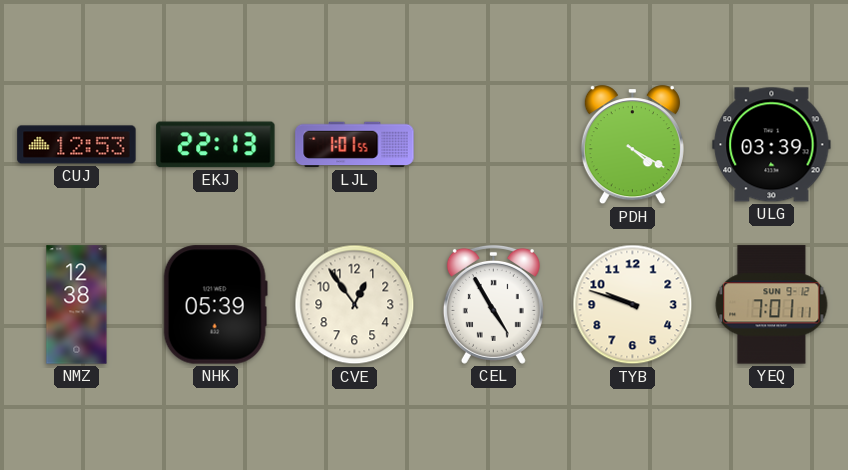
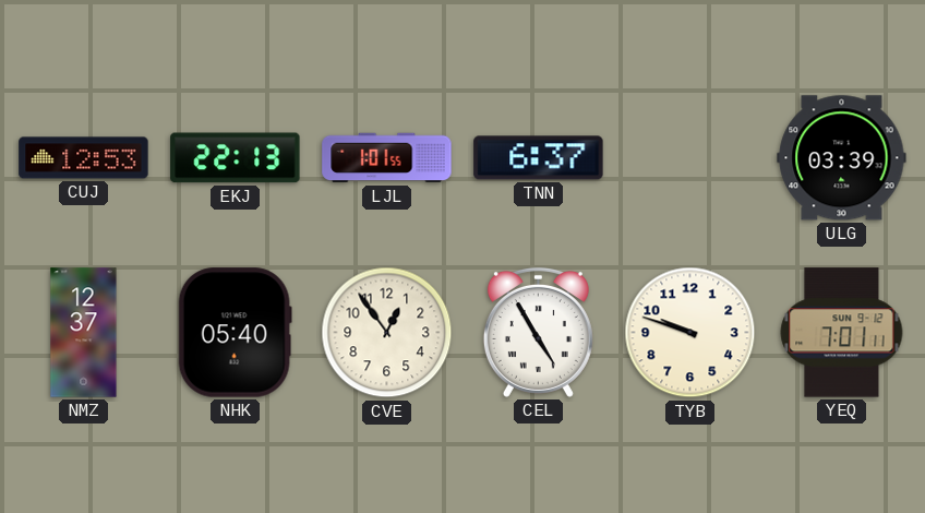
TNN: none -> 6:37 (539, 158)
PDH: 4:20 -> none (632, 145)
NMZ: 12:38 -> 12:37 (84, 333)
NHK: 05:39 -> 05:40 (235, 333)
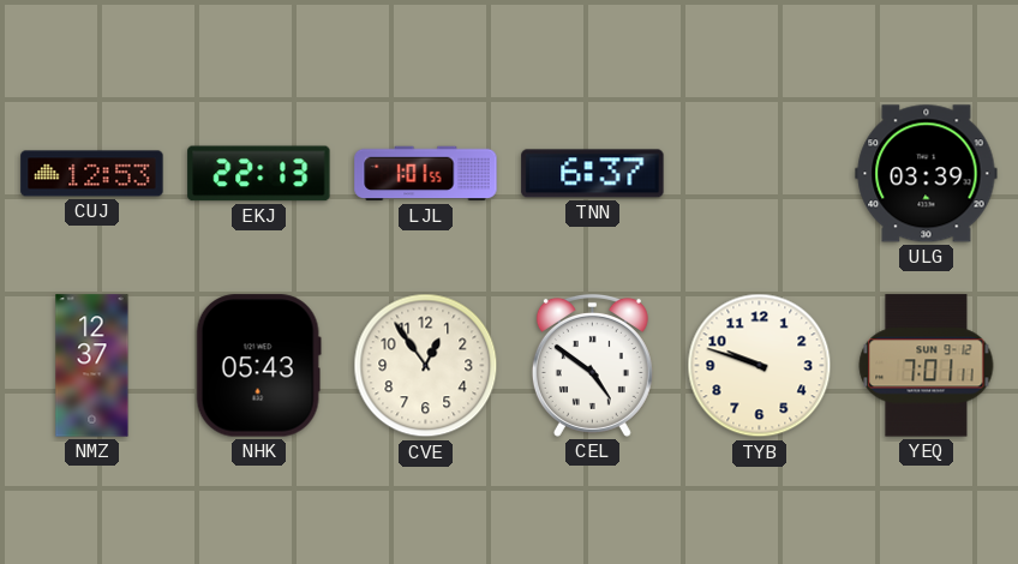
NHK: 05:40 -> 05:43 (258, 366)
CEL: 4:55 -> 4:51 (592, 365)
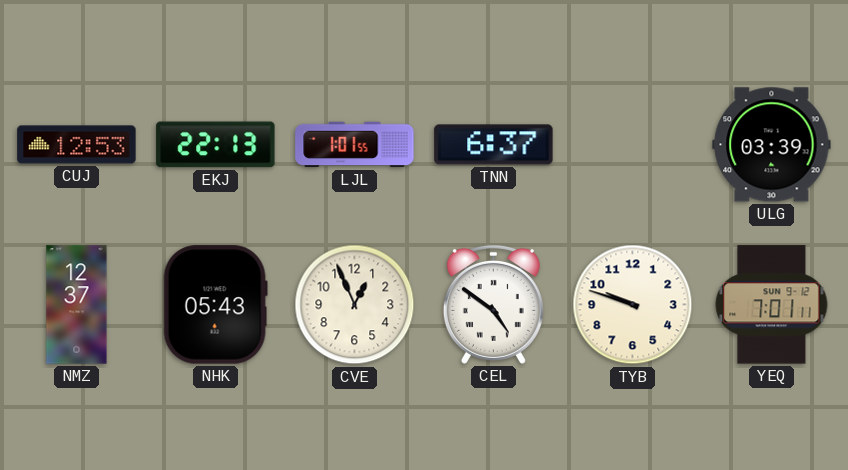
CVE: 12:54 -> 12:56 (355, 305)
